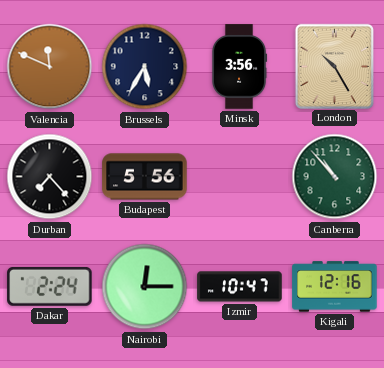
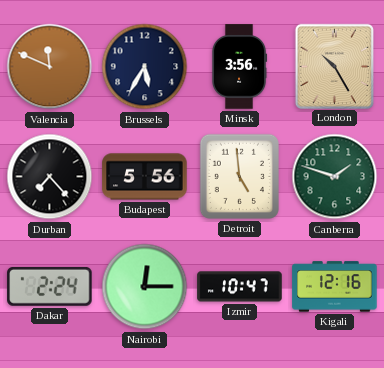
Detroit: none -> 4:59 (239, 176)
Canberra: 10:53 -> 1:48 (335, 177)
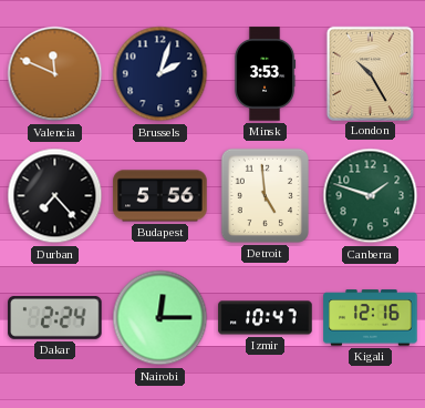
Brussels: 5:35 -> 2:03 (160, 74)
Minsk: 3:56 -> 3:53 (265, 74)
